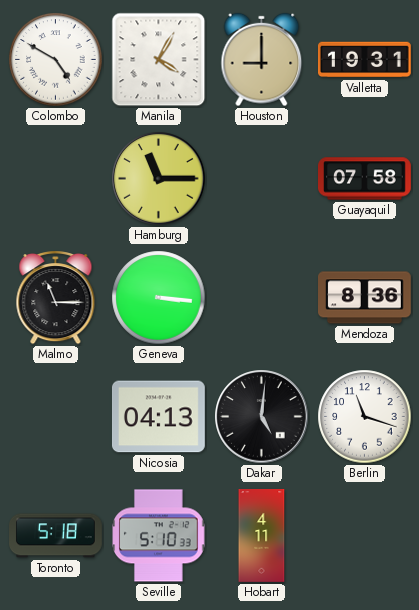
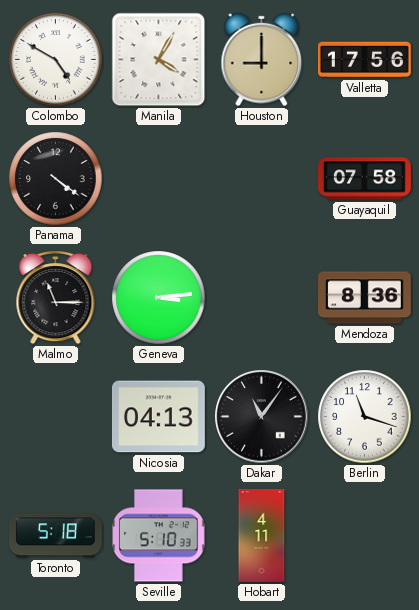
Valletta: 19:31 -> 17:56 (365, 60)
Panama: none -> 4:21 (56, 179)
Hamburg: 11:15 -> none (159, 179)
Geneva: 3:16 -> 3:14 (159, 298)
Dakar: 5:01 -> 11:06 (262, 417)
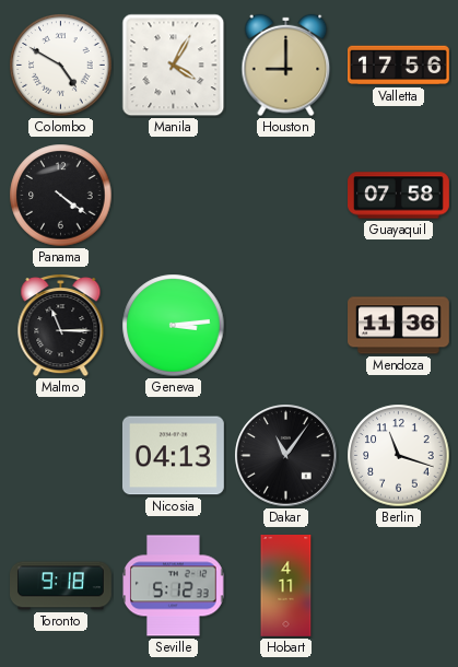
Mendoza: 8:36 -> 11:36 (399, 326)
Toronto: 5:18 -> 9:18 (61, 586)
Seville: 5:10 -> 5:12 (174, 586)
